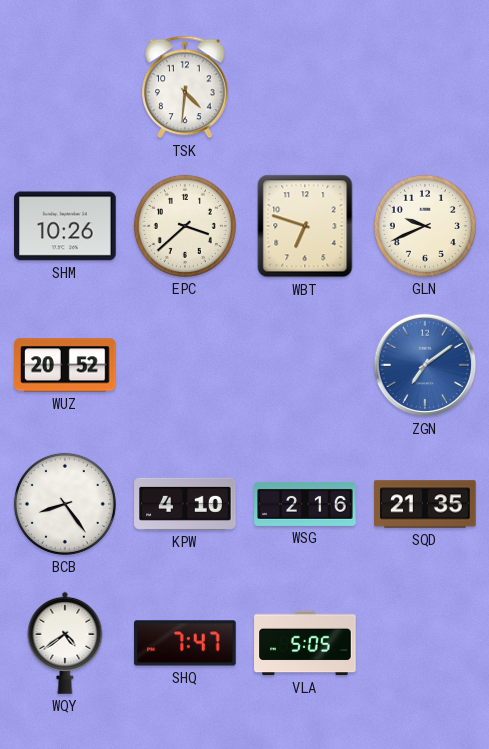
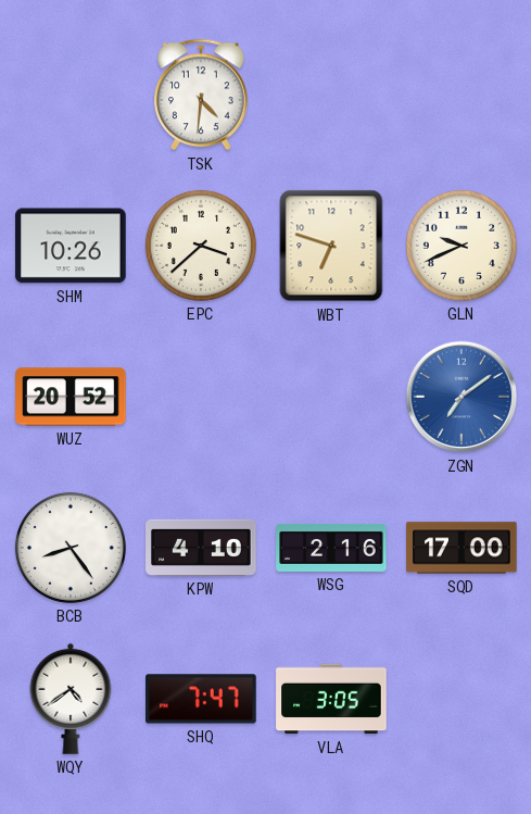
SQD: 21:35 -> 17:00 (462, 548)
VLA: 5:05 -> 3:05 (331, 699)
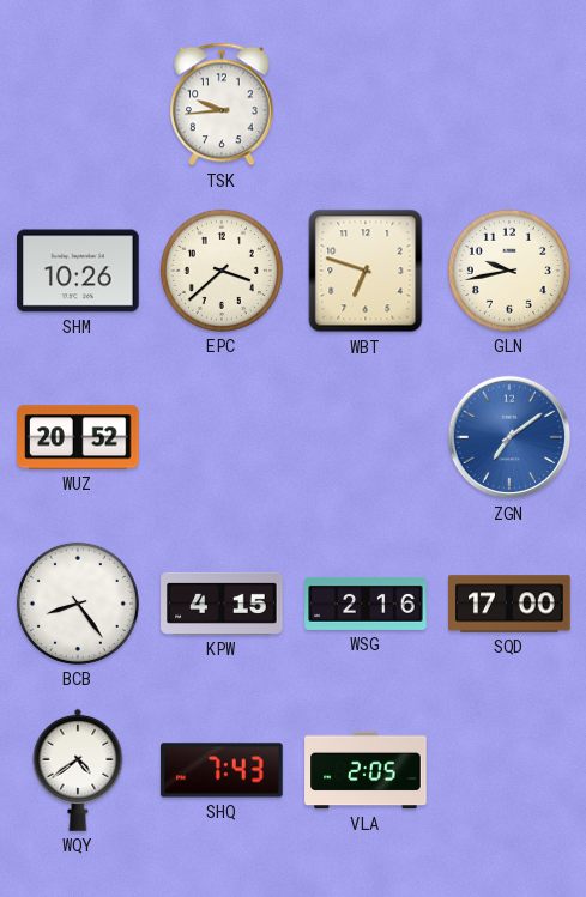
TSK: 4:31 -> 9:44 (222, 104)
GLN: 9:41 -> 9:43 (509, 271)
KPW: 4:10 -> 4:15 (222, 604)
SHQ: 7:47 -> 7:43 (222, 770)
VLA: 3:05 -> 2:05 (366, 770)
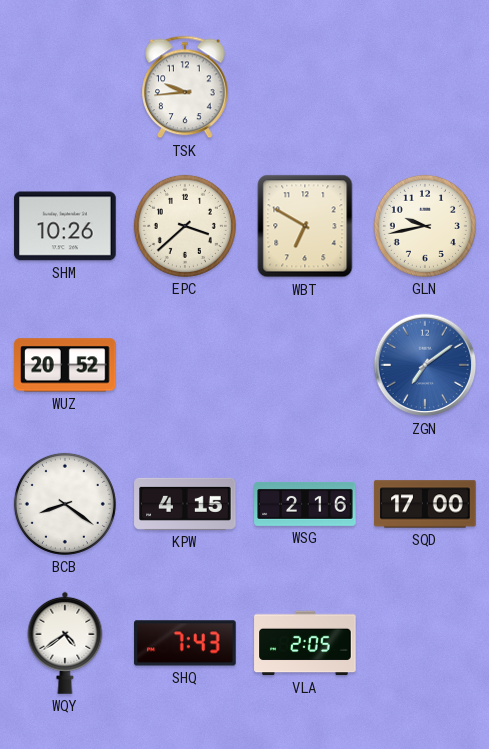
WBT: 6:48 -> 6:50 (305, 226)
BCB: 8:24 -> 8:21 (65, 504)
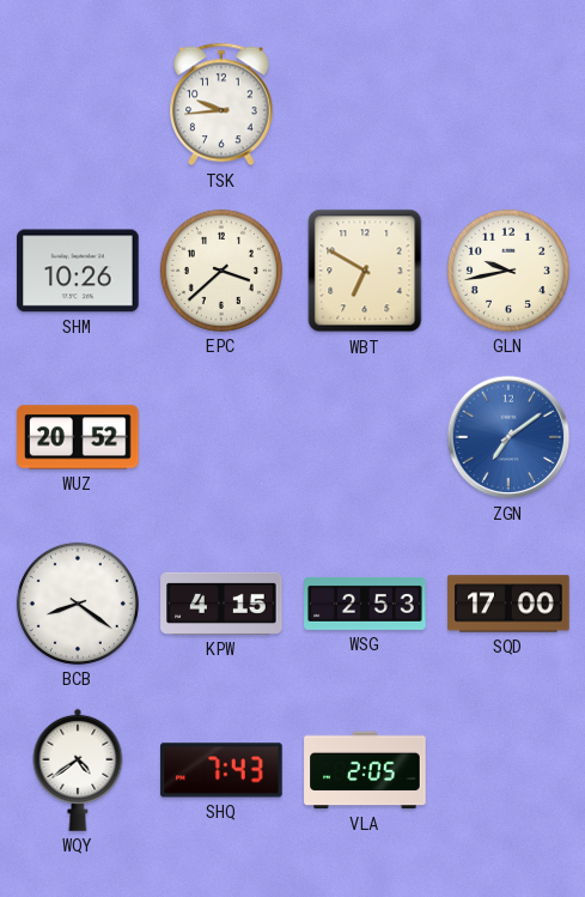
WSG: 2:16 -> 2:53 (365, 604)
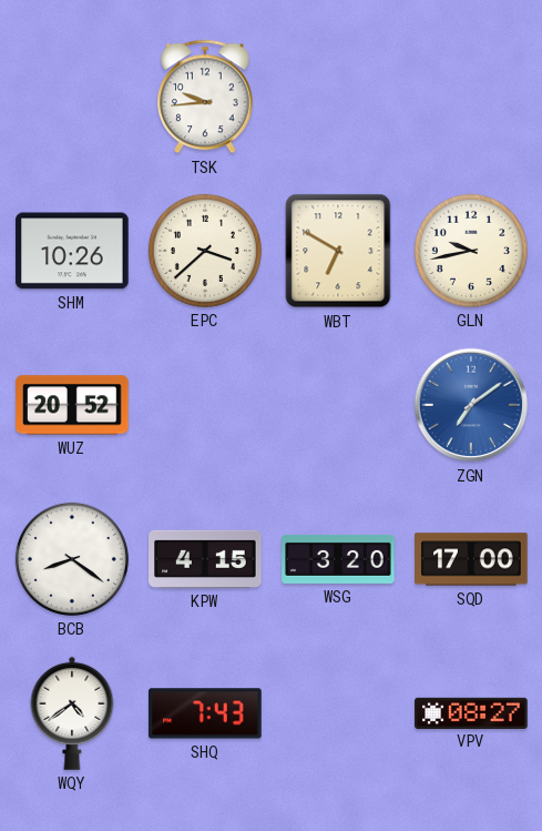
WSG: 2:53 -> 3:20 (338, 559)
VLA: 2:05 -> none (365, 770)
VPV: none -> 08:27 (471, 712)
